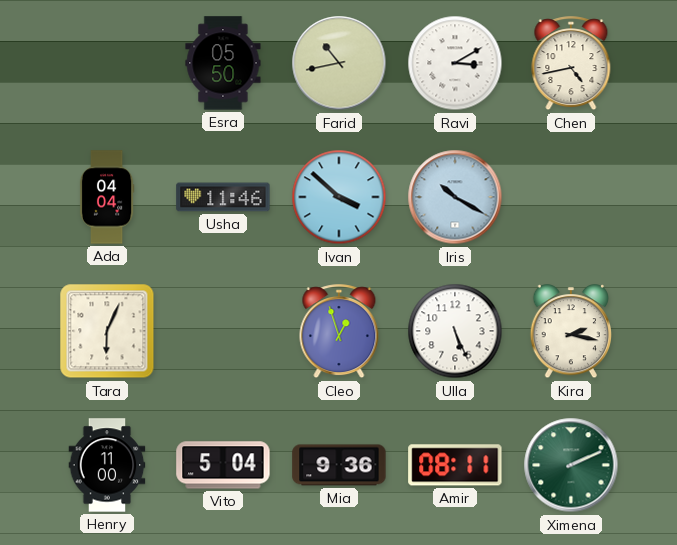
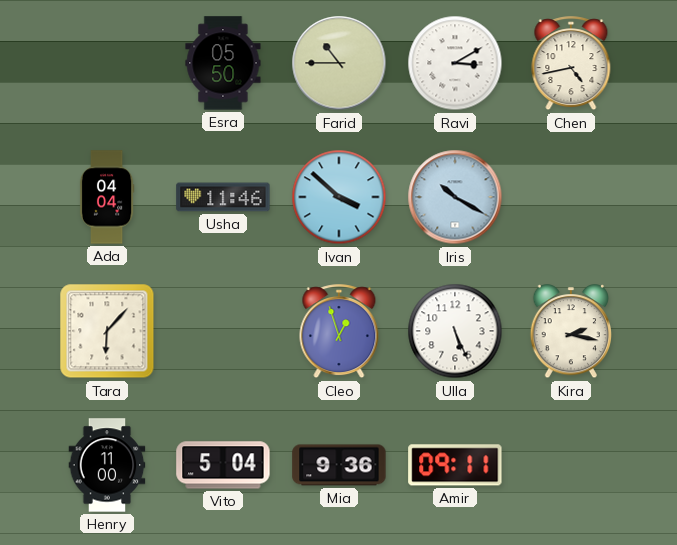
Farid: 10:43 -> 10:45 (339, 63)
Tara: 6:04 -> 6:07 (107, 331)
Amir: 08:11 -> 09:11 (455, 465)
Ximena: 2:11 -> none (571, 465)
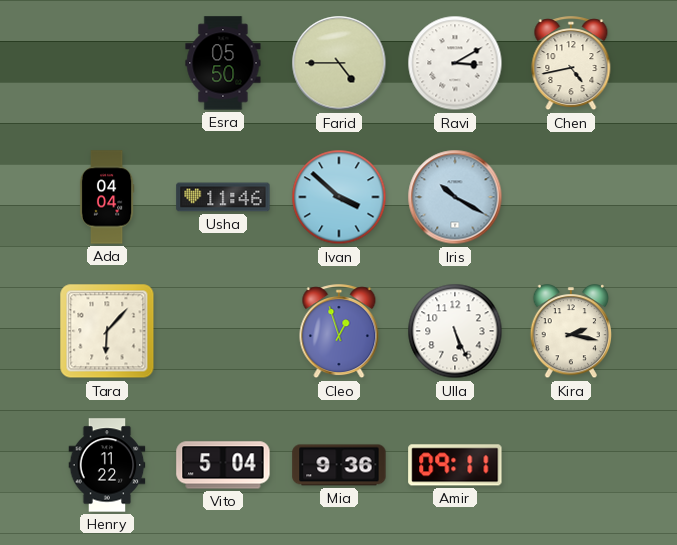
Farid: 10:45 -> 4:45 (339, 63)
Henry: 11:00 -> 11:22 (107, 465)
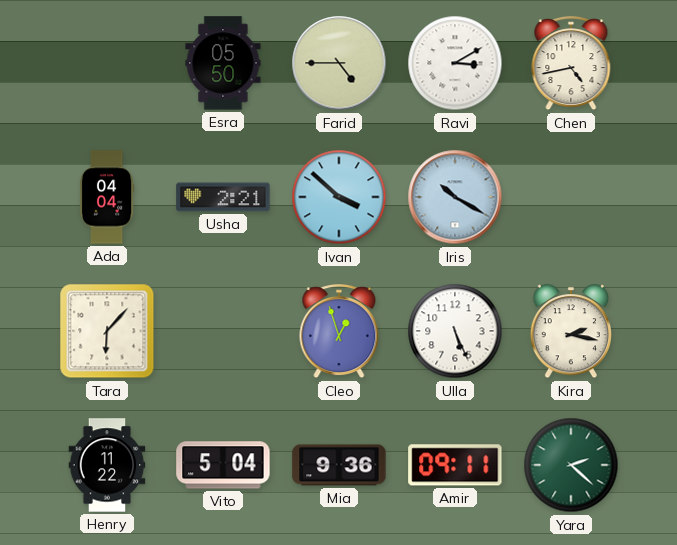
Usha: 11:46 -> 2:21 (223, 197)
Yara: none -> 2:22 (571, 465)
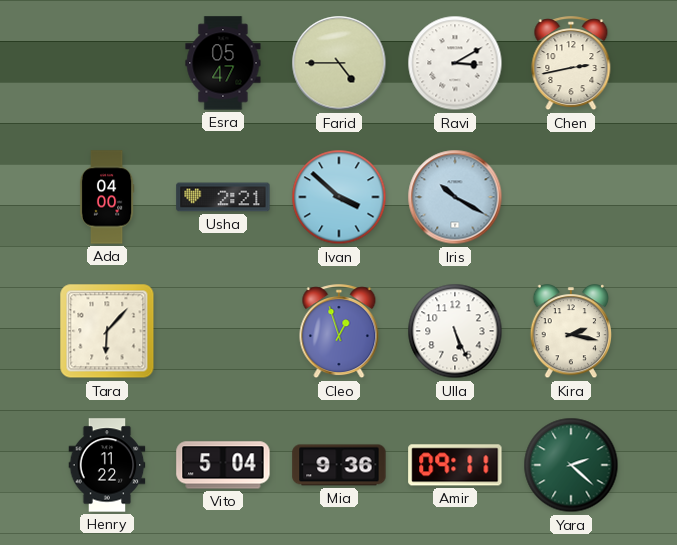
Esra: 05:50 -> 05:47 (223, 63)
Chen: 4:43 -> 2:43 (571, 64)
Ada: 04:04 -> 04:00 (107, 197)
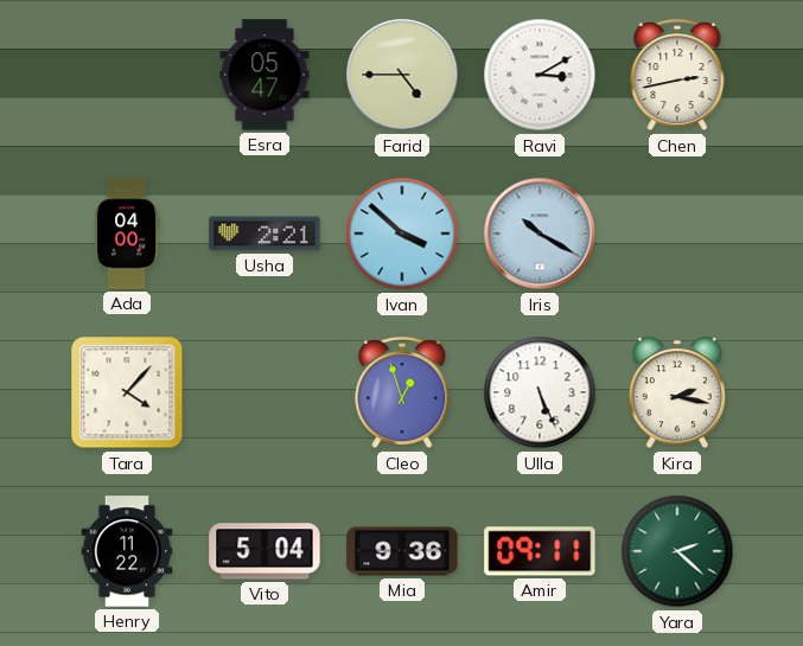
Tara: 6:07 -> 4:07 (127, 392)
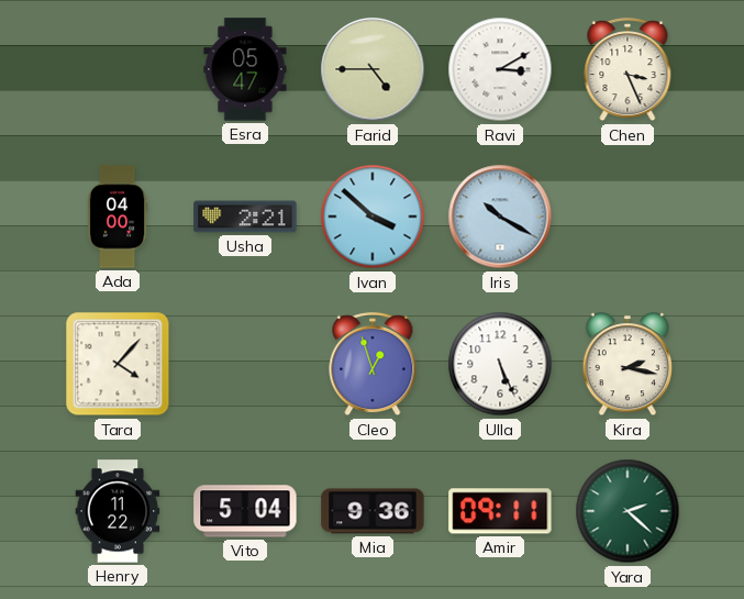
Chen: 2:43 -> 3:26 (628, 70)
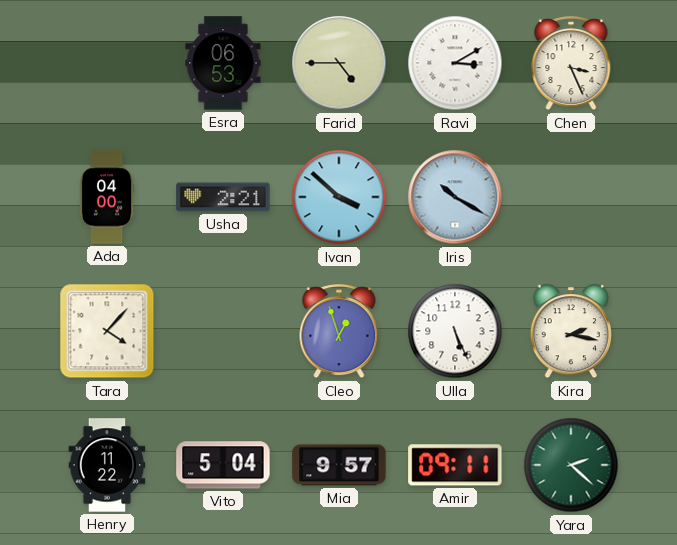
Esra: 05:47 -> 06:53 (223, 63)
Mia: 9:36 -> 9:57 (339, 465)
